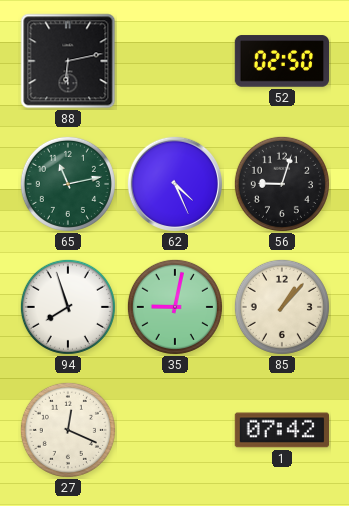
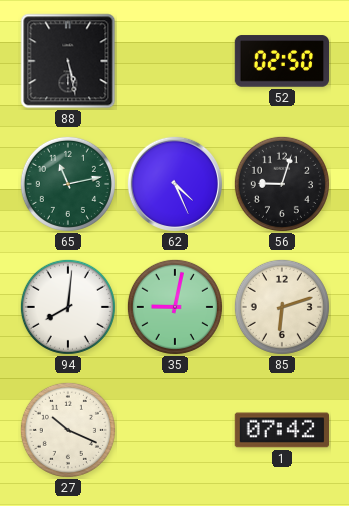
88: 6:13 -> 5:28 (68, 61)
94: 7:57 -> 8:01 (68, 307)
85: 1:07 -> 6:12 (282, 307)
27: 12:19 -> 10:19 (68, 430)
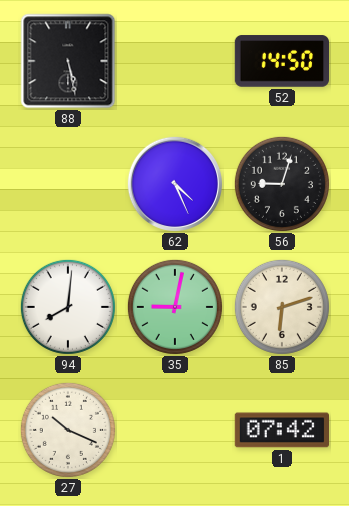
52: 02:50 -> 14:50 (281, 61)
65: 11:13 -> none (68, 184)
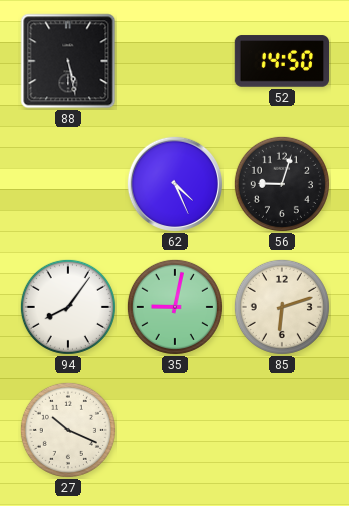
94: 8:01 -> 8:06 (68, 307)
1: 07:42 -> none (281, 430)
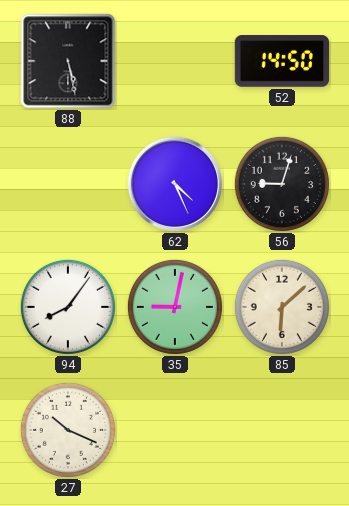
85: 6:12 -> 6:08 (282, 307)
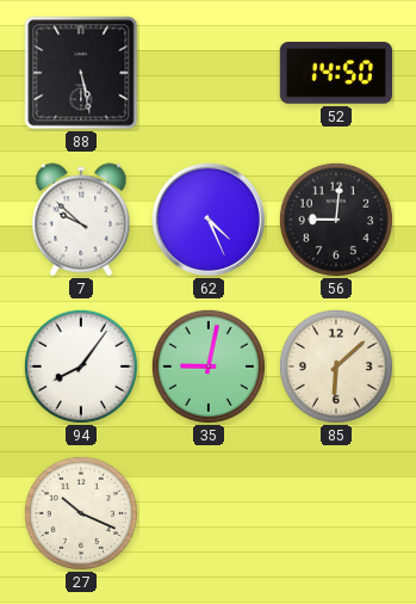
7: none -> 9:52 (81, 220)
56: 9:03 -> 9:01 (336, 220)
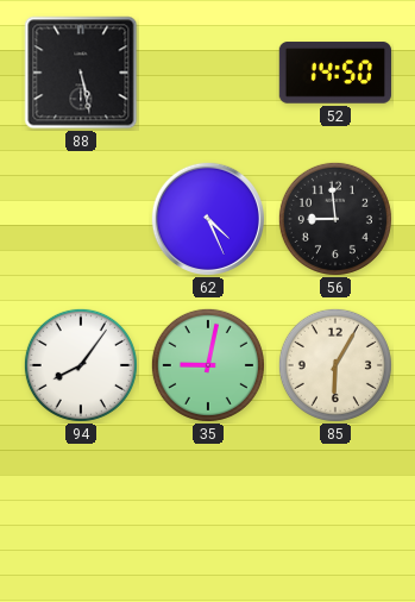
7: 9:52 -> none (81, 220)
56: 9:01 -> 8:59 (335, 219)
85: 6:08 -> 6:05 (335, 365)
27: 10:19 -> none (81, 513)
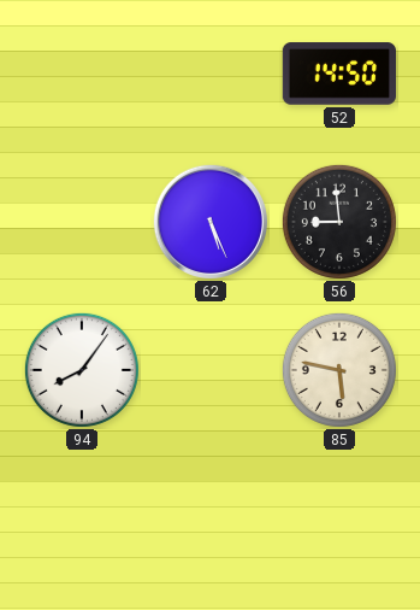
88: 5:28 -> none (81, 73)
62: 4:26 -> 5:26 (209, 221)
35: 9:02 -> none (208, 365)
85: 6:05 -> 5:47 (339, 370)
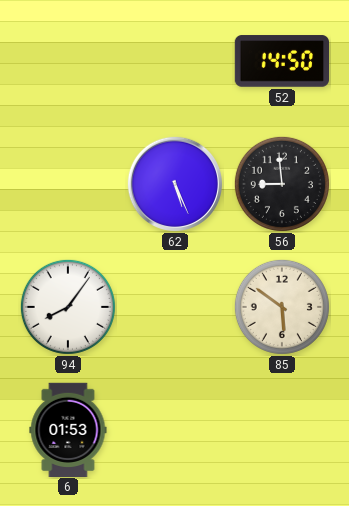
85: 5:47 -> 5:51 (282, 307)
6: none -> 01:53 (68, 429)
